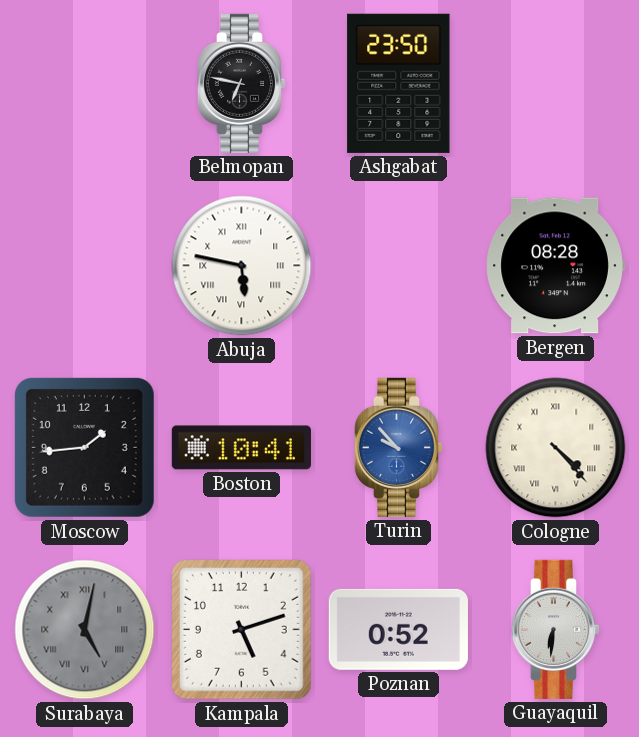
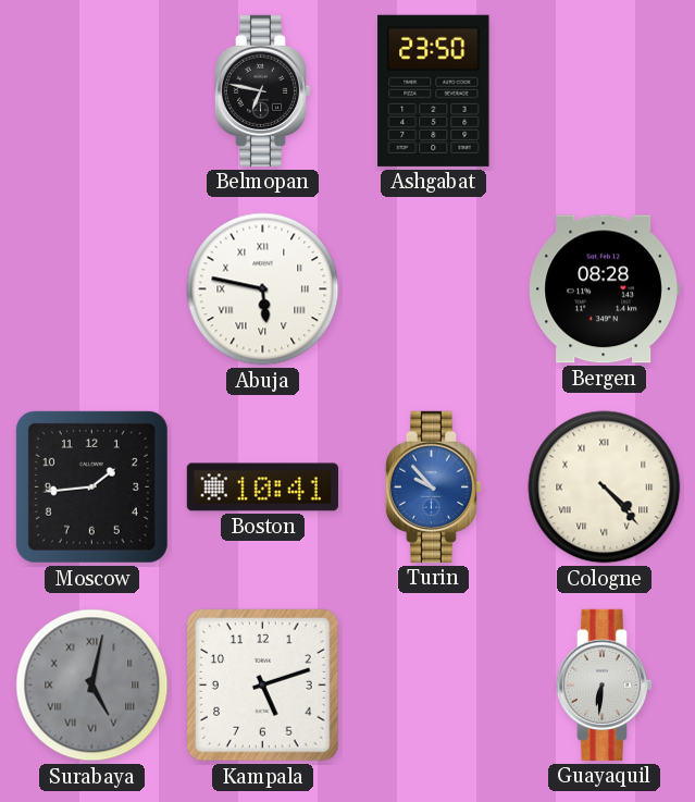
Poznan: 0:52 -> none (398, 629)
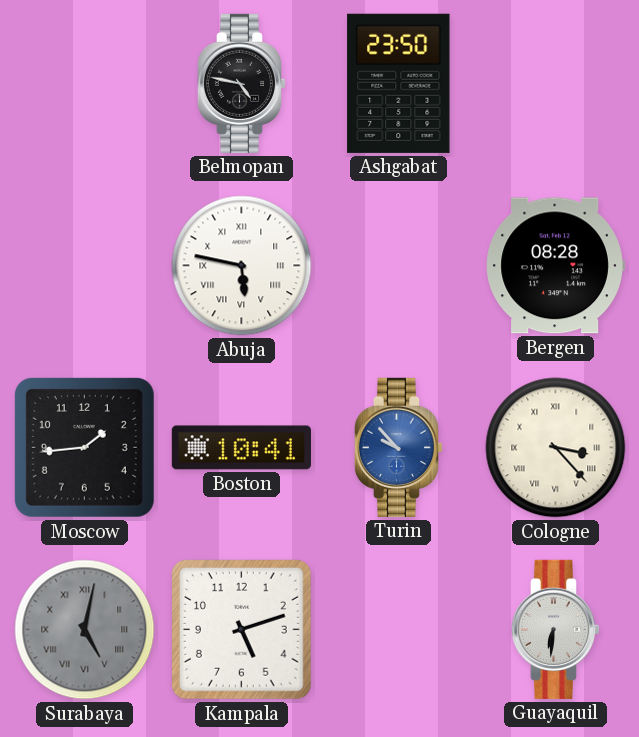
Belmopan: 6:47 -> 4:47 (242, 83)
Cologne: 4:23 -> 3:23 (556, 448)
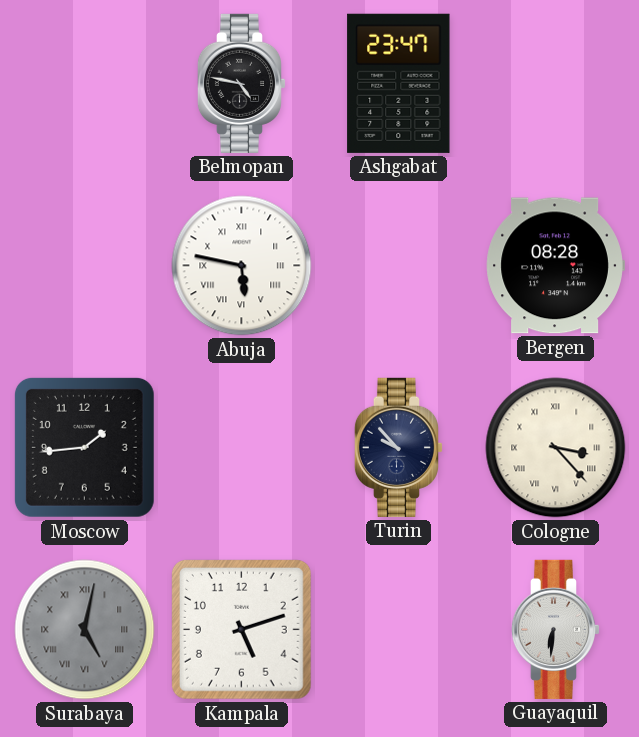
Ashgabat: 23:50 -> 23:47 (399, 83)
Boston: 10:41 -> none (241, 448)
Turin dial: blue -> navy (399, 447)
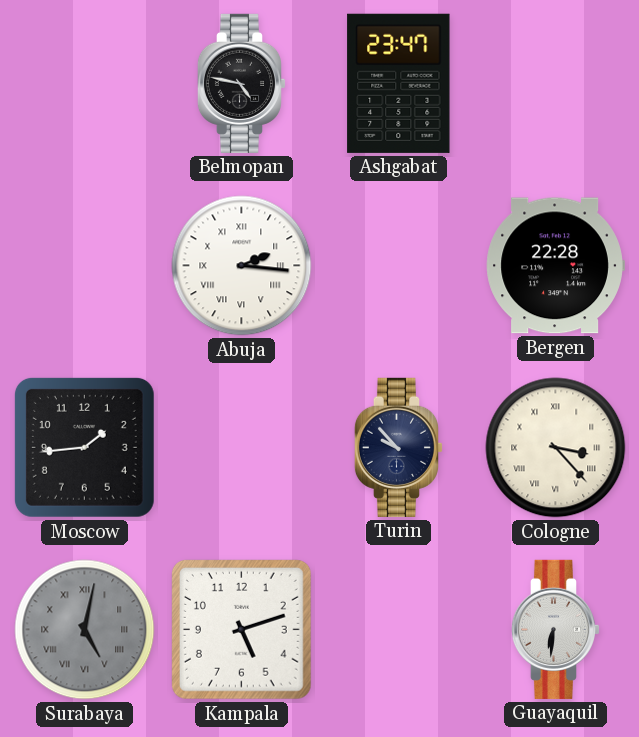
Abuja: 5:47 -> 2:16 (242, 266)
Bergen: 08:28 -> 22:28 (555, 266)
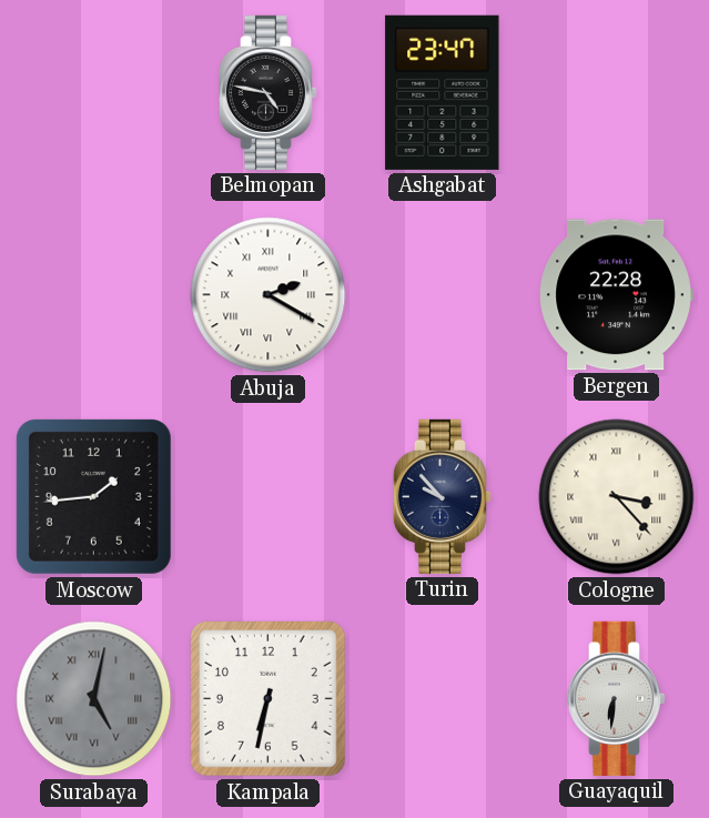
Abuja: 2:16 -> 2:20 (269, 295)
Kampala: 5:12 -> 6:32 (267, 698)
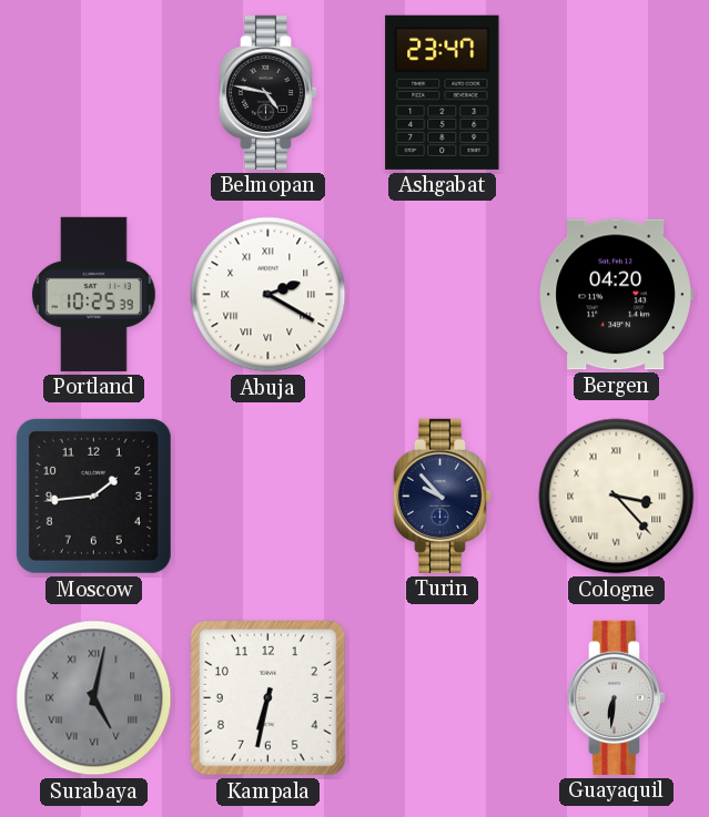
Portland: none -> 10:25 (94, 294)
Bergen: 22:28 -> 04:20 (616, 295)
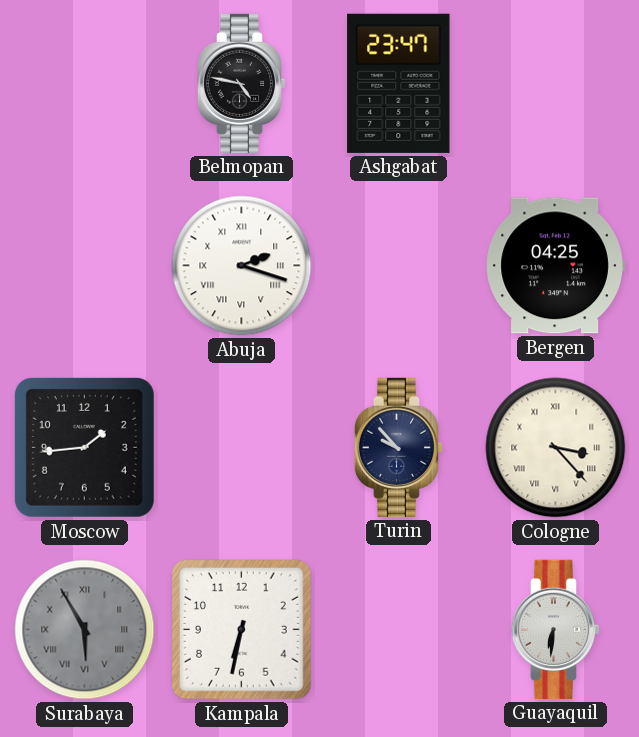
Portland: 10:25 -> none (94, 294)
Abuja: 2:20 -> 2:18 (242, 266)
Bergen: 04:20 -> 04:25 (555, 266)
Surabaya: 5:02 -> 5:55 (85, 630)
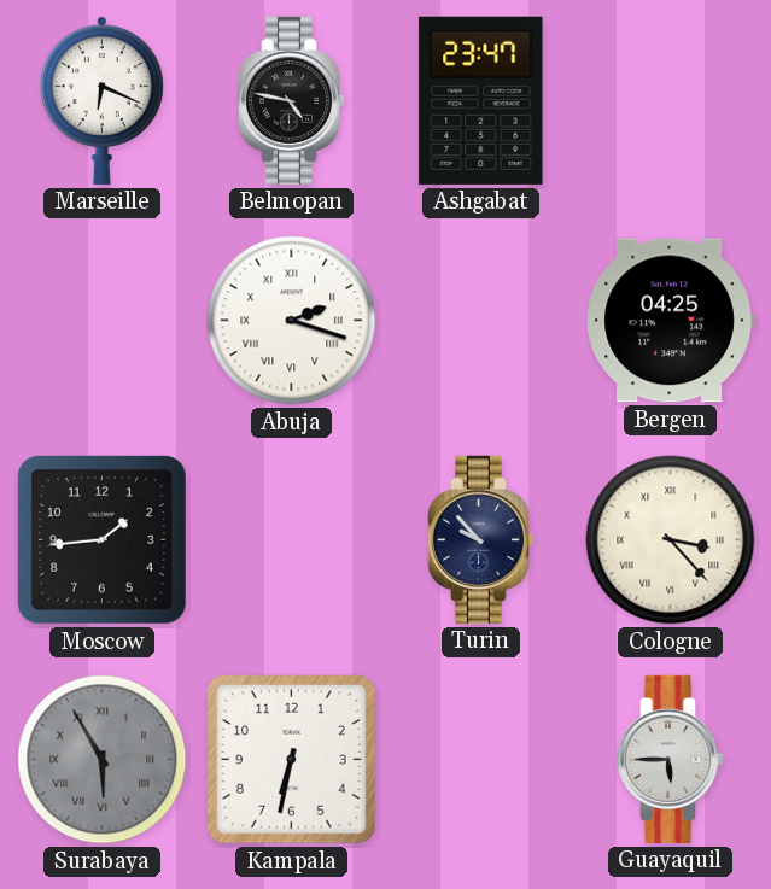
Marseille: none -> 6:19 (101, 100)
Guayaquil: 6:31 -> 5:45 (671, 759)
